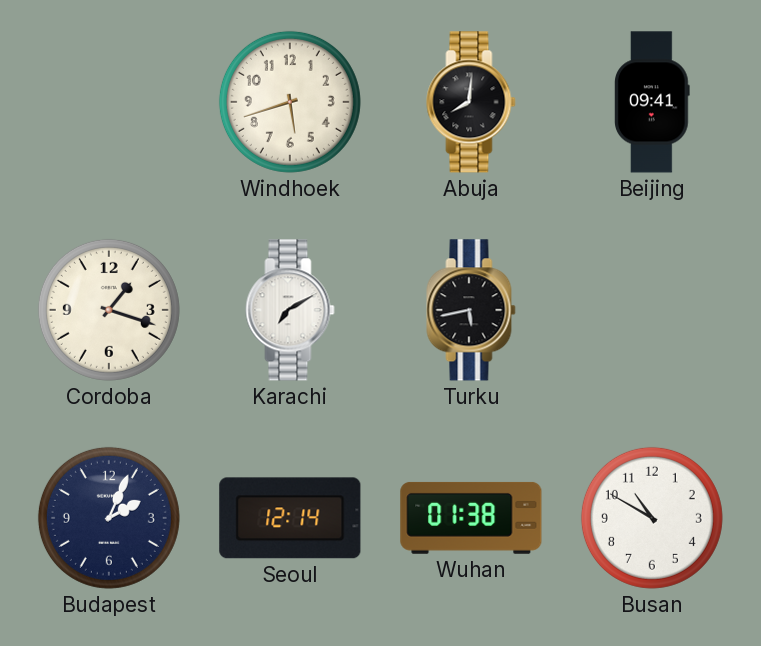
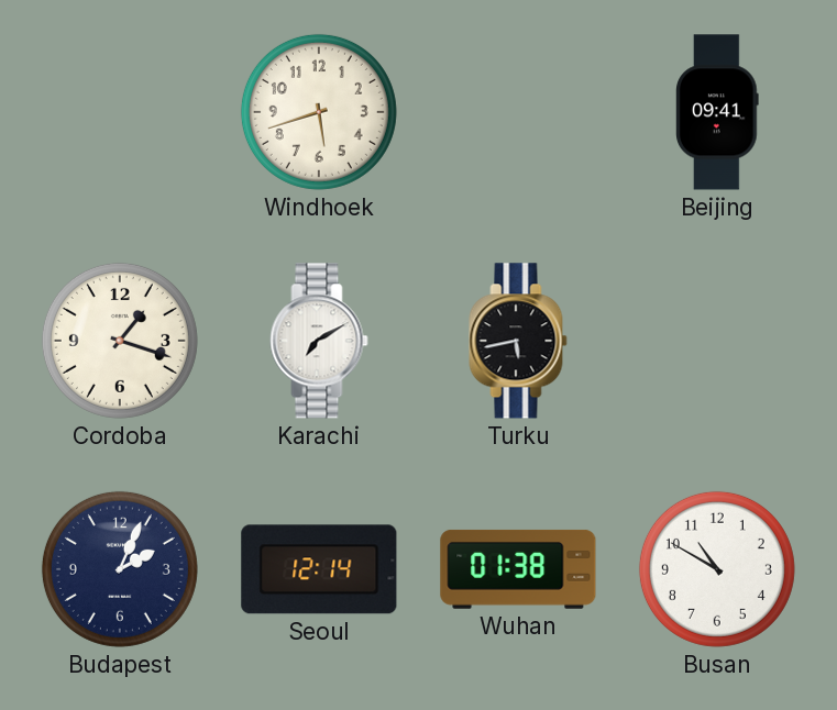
Abuja: 8:01 -> none (471, 102)
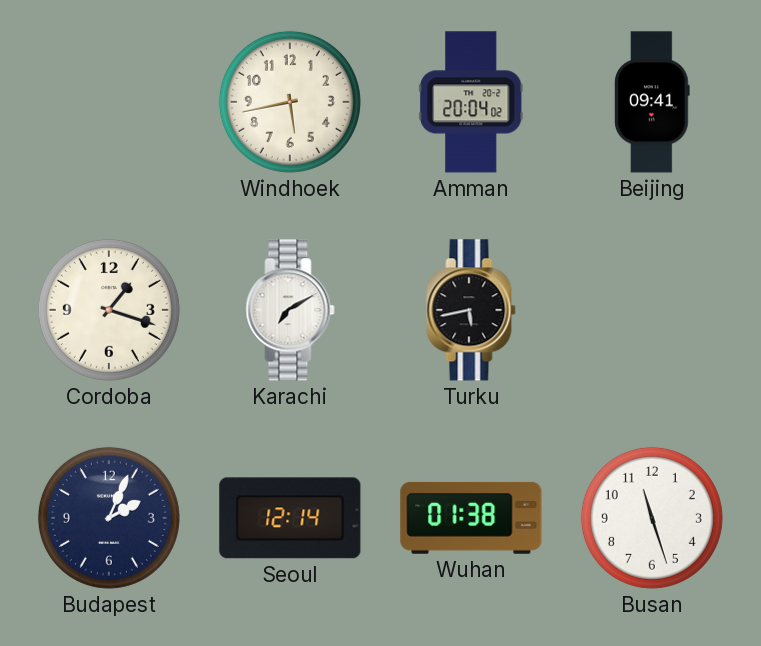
Windhoek: 5:42 -> 5:43 (290, 102)
Amman: none -> 20:04 (471, 102)
Busan: 10:50 -> 11:27 (652, 518)
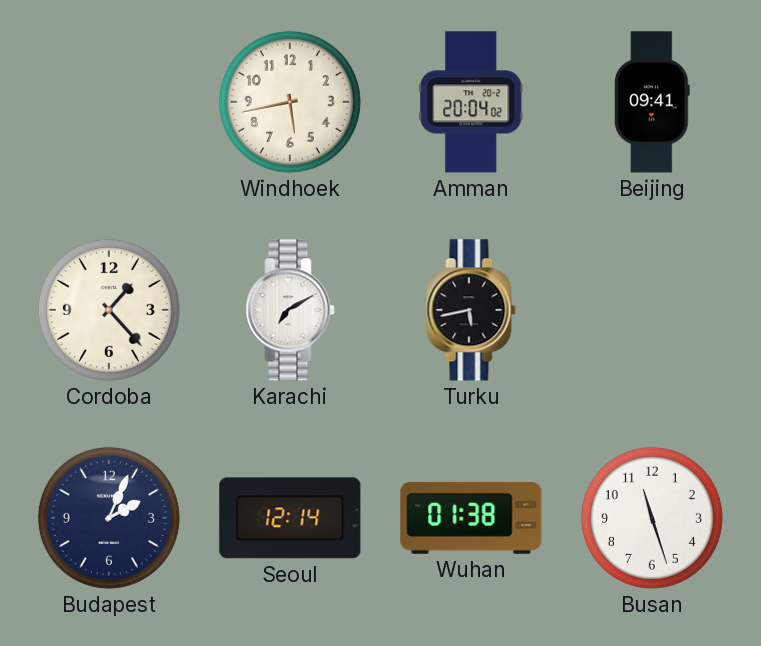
Cordoba: 1:18 -> 1:23 (109, 310)
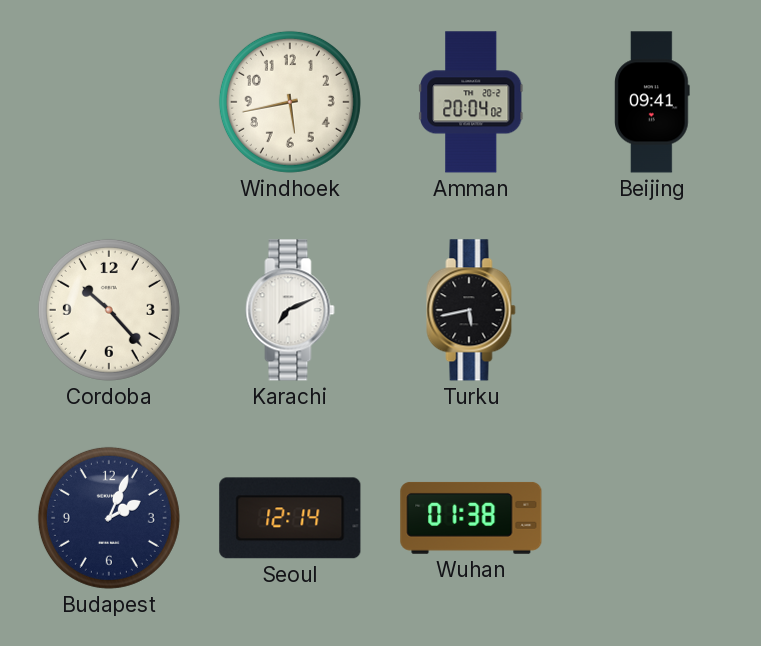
Cordoba: 1:23 -> 10:23 (109, 310)
Karachi: 7:10 -> 7:11 (290, 310)
Busan: 11:27 -> none (652, 518)
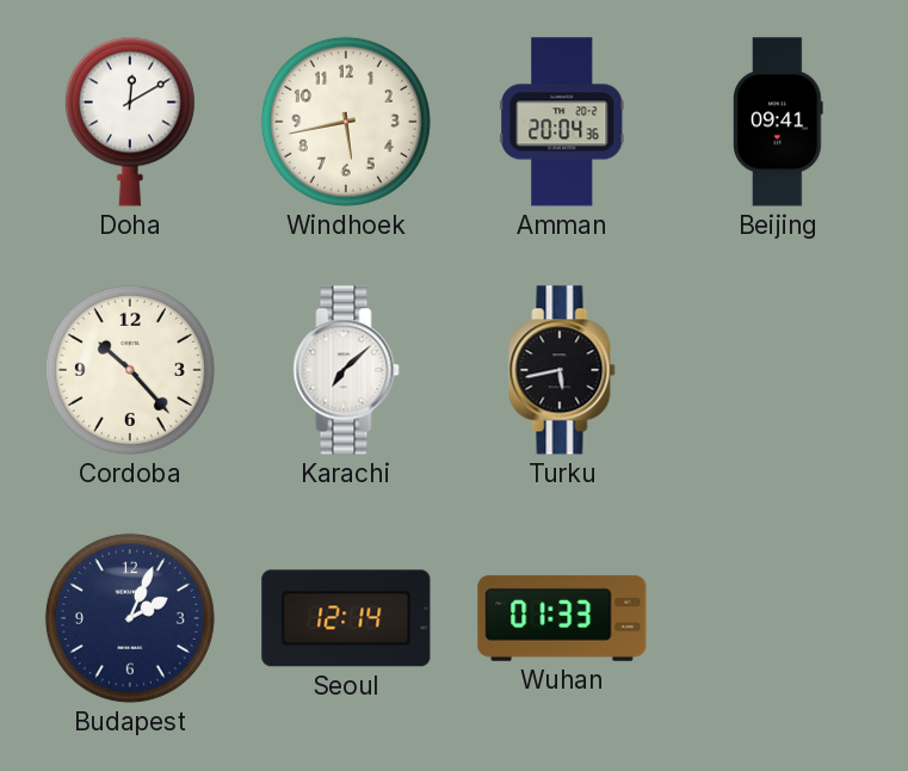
Doha: none -> 12:10 (130, 122)
Amman: 20:04:02 -> 20:04:36 (562, 122)
Karachi: 7:11 -> 7:08 (346, 370)
Wuhan: 01:38 -> 01:33 (562, 618)
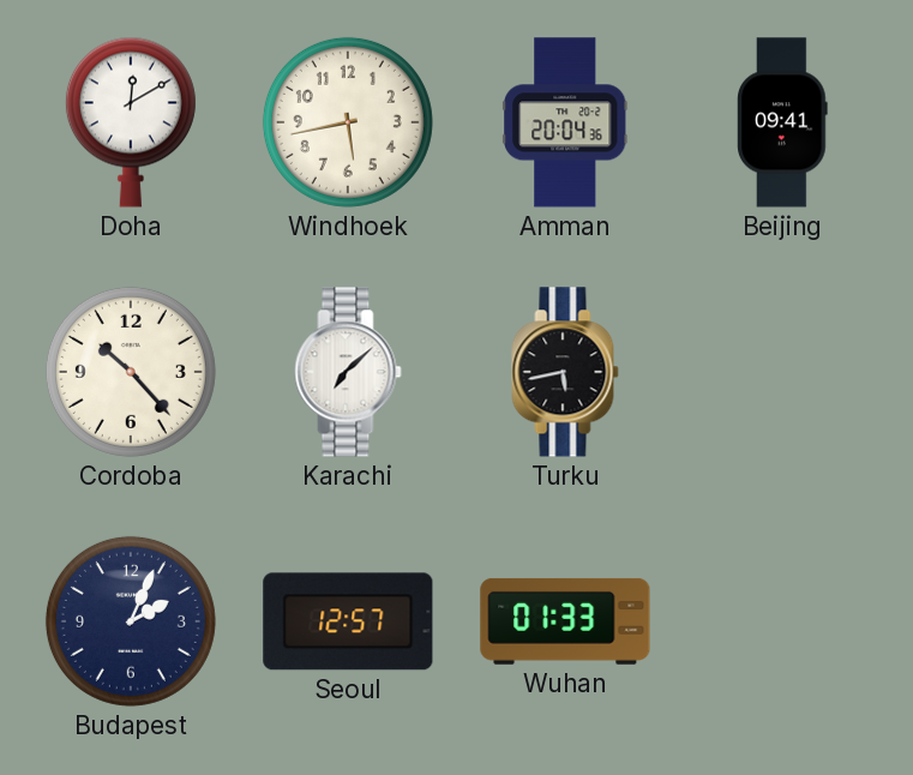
Seoul: 12:14 -> 12:57 (348, 621)
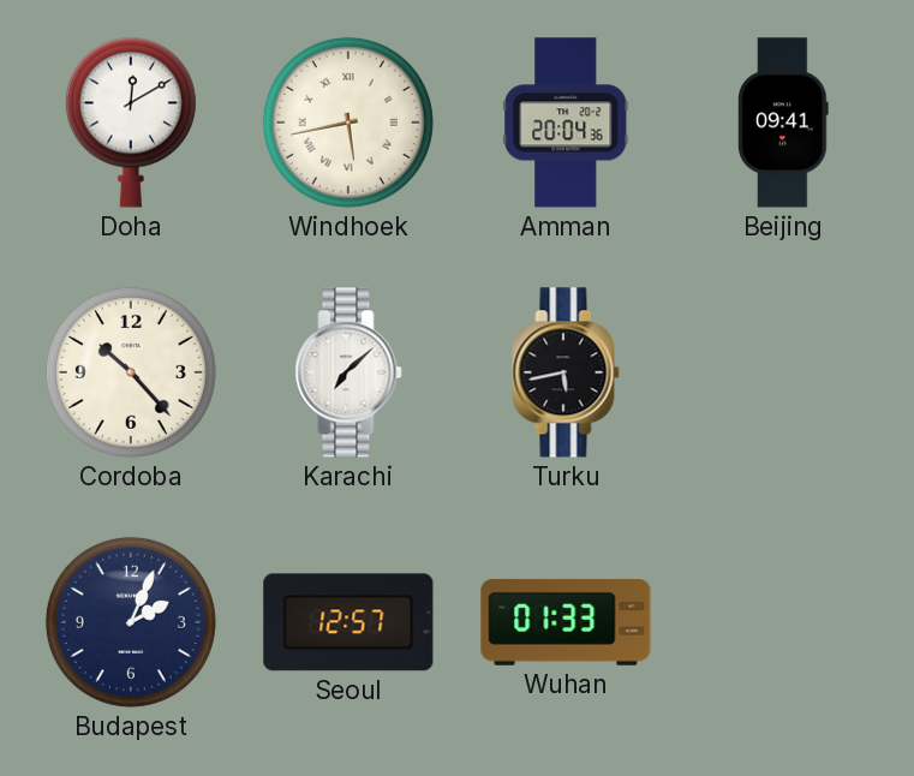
Windhoek numerals: Arabic -> Roman (348, 123)
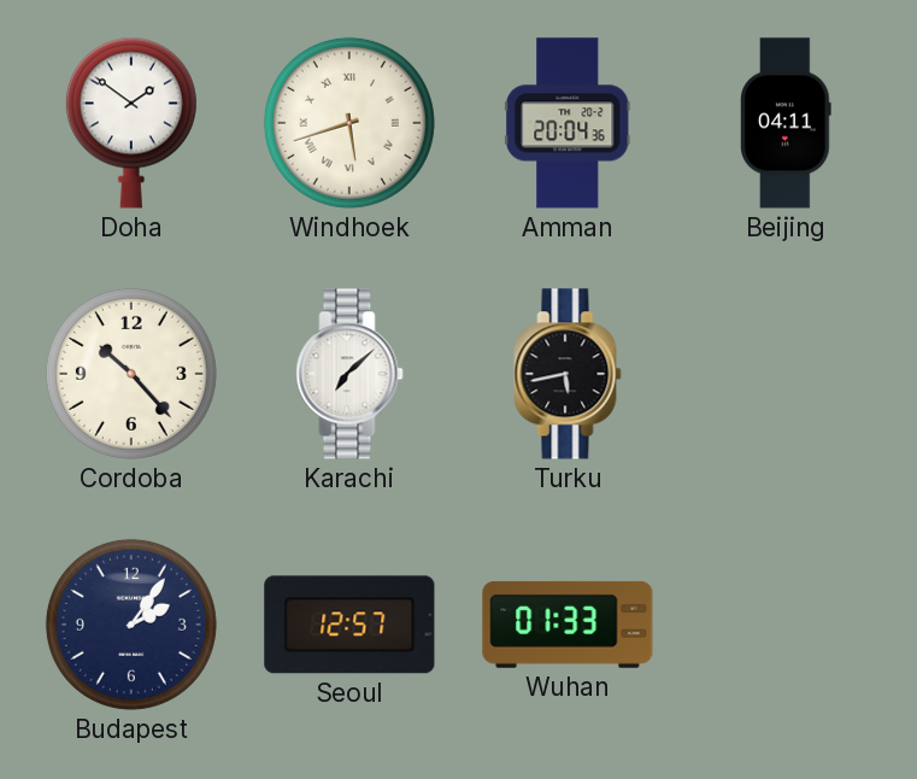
Doha: 12:10 -> 1:51 (131, 123)
Windhoek: 5:43 -> 5:42 (349, 123)
Beijing: 09:41 -> 04:11 (787, 123)
Budapest: 2:04 -> 2:06 (131, 625)
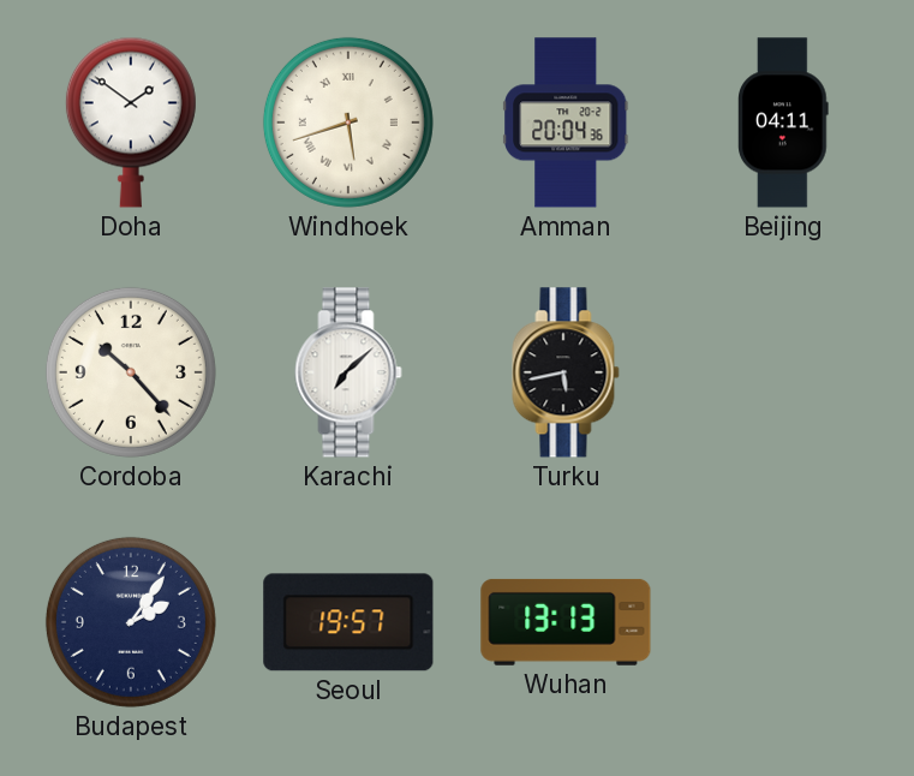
Seoul: 12:57 -> 19:57 (348, 622)
Wuhan: 01:33 -> 13:13 (566, 622)
